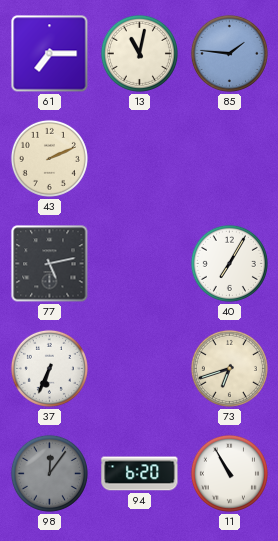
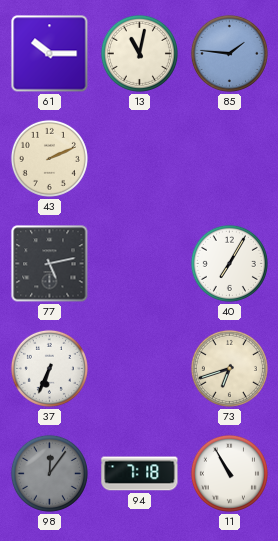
61: 7:15 -> 10:15 (50, 54)
94: 6:20 -> 7:18 (140, 474)
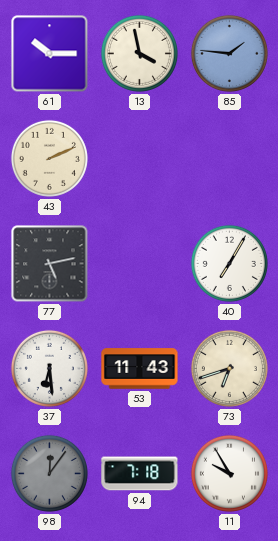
13: 11:02 -> 3:58 (139, 53)
37: 6:34 -> 6:29 (49, 368)
53: none -> 11:43 (140, 369)
11: 10:55 -> 9:55 (229, 473)
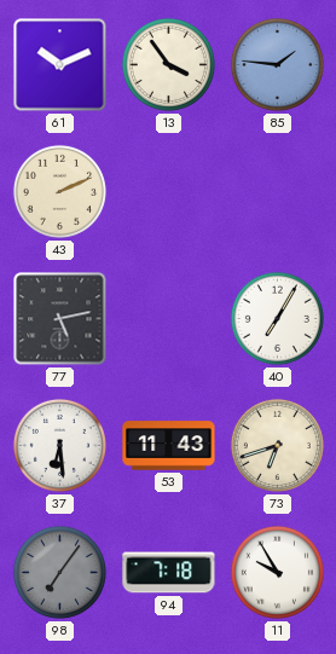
61: 10:15 -> 10:11 (60, 65)
13: 3:58 -> 3:54 (168, 64)
98: 12:06 -> 7:06 (59, 572)
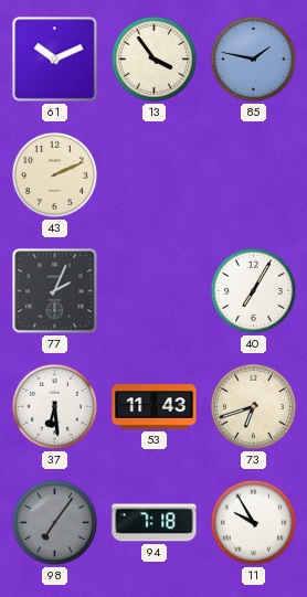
85: 1:46 -> 1:47 (253, 58)
77: 5:13 -> 2:04 (55, 291)
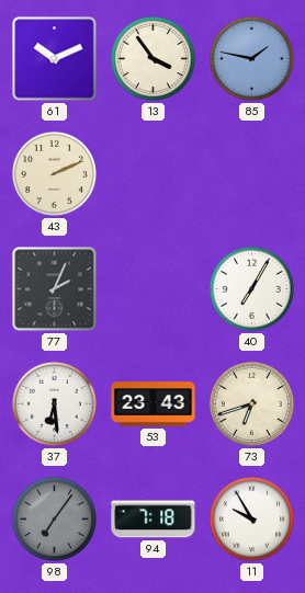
53: 11:43 -> 23:43 (154, 404)
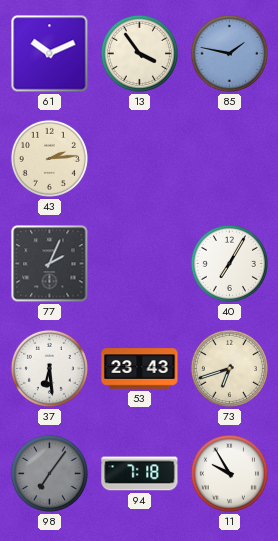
43: 2:11 -> 2:14 (49, 158)
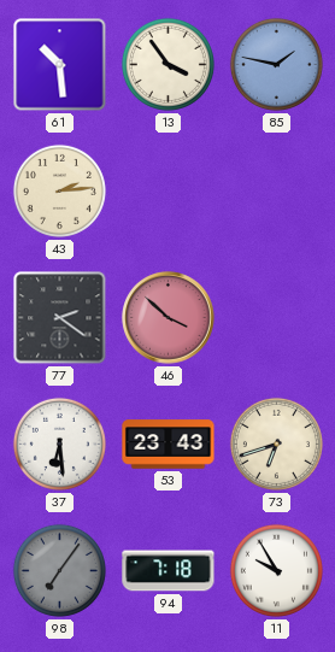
61: 10:11 -> 10:29 (60, 65)
77: 2:04 -> 2:21 (60, 318)
46: none -> 3:52 (169, 318)
40: 7:05 -> none (229, 263)
